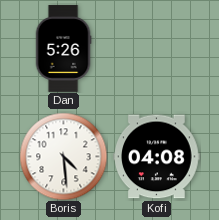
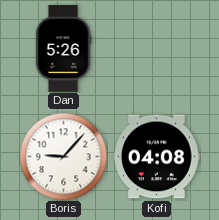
Boris: 4:29 -> 9:07 (63, 156)
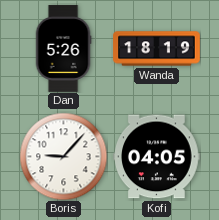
Wanda: none -> 18:19 (157, 49)
Kofi: 04:08 -> 04:05 (157, 157)
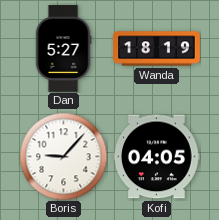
Dan: 5:26 -> 5:27 (63, 49)
